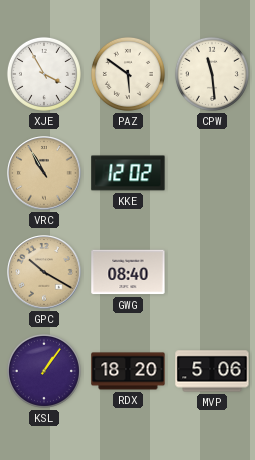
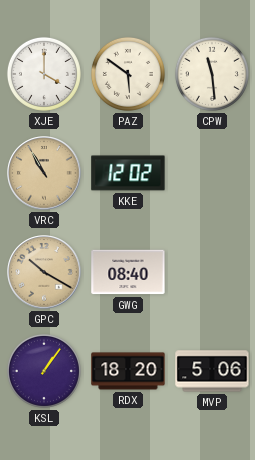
XJE: 3:55 -> 4:00 (44, 74)
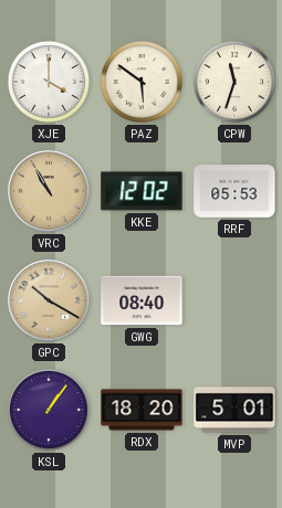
CPW: 11:29 -> 11:33 (234, 82)
RRF: none -> 05:53 (234, 191)
MVP: 5:06 -> 5:01 (234, 410)
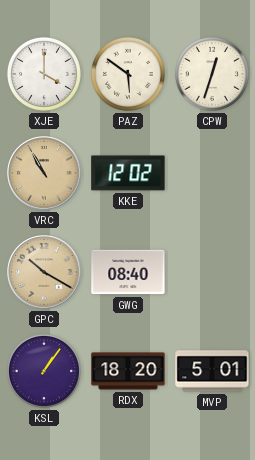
CPW: 11:33 -> 12:33 (212, 74)
RRF: 05:53 -> none (234, 191)
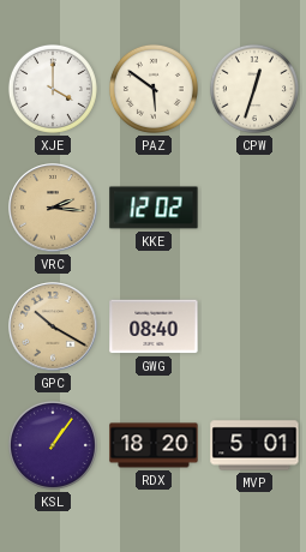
VRC: 10:55 -> 2:16 (53, 208)
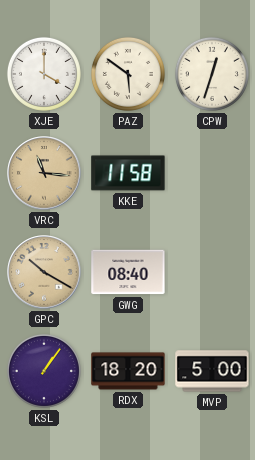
VRC: 2:16 -> 11:16 (44, 173)
KKE: 12:02 -> 11:58 (128, 173)
MVP: 5:01 -> 5:00 (212, 371)
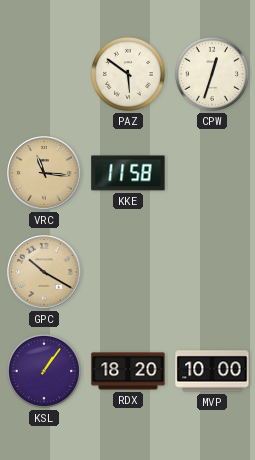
XJE: 4:00 -> none (44, 74)
GWG: 08:40 -> none (128, 272)
MVP: 5:00 -> 10:00 (212, 371)
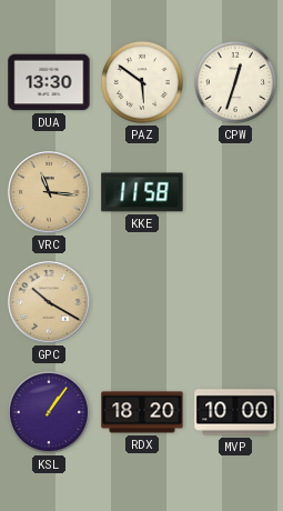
DUA: none -> 13:30 (49, 82)
